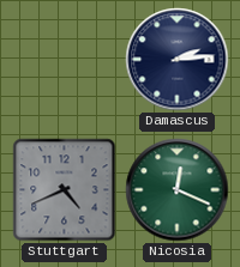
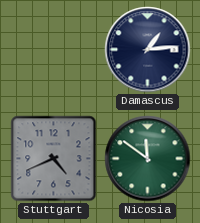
Damascus: 2:14 -> 1:14 (148, 50)
Nicosia: 12:19 -> 11:51 (148, 159)
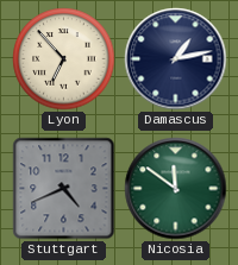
Lyon: none -> 6:53 (64, 59)
Damascus: 1:14 -> 1:13 (176, 59)
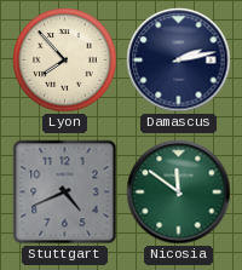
Lyon: 6:53 -> 7:53 (65, 61)
Damascus: 1:13 -> 2:13 (179, 61)
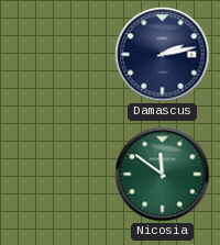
Lyon: 7:53 -> none (65, 61)
Stuttgart: 4:41 -> none (65, 193)
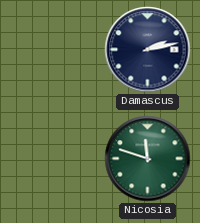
Nicosia: 11:51 -> 11:48 (148, 159)
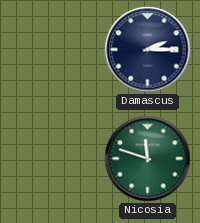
Damascus: 2:13 -> 2:15 (148, 50)
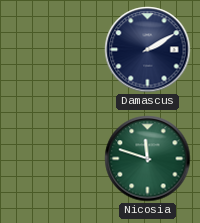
Damascus: 2:15 -> 2:10 (148, 50)
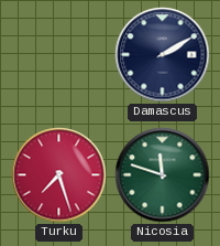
Turku: none -> 7:27 (59, 175)
